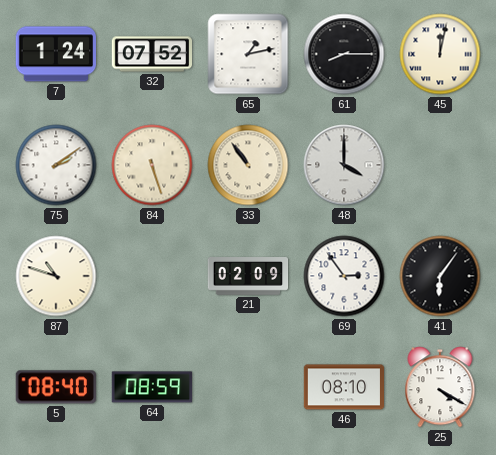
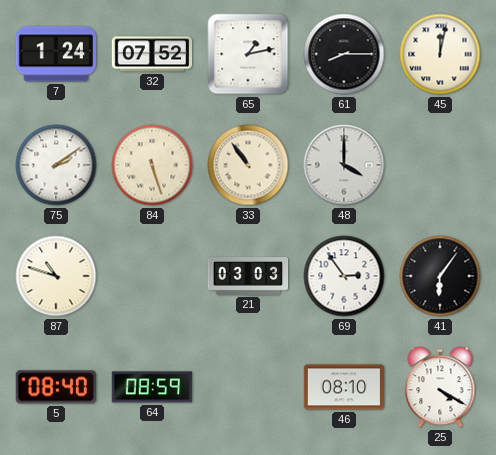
21: 02:09 -> 03:03 (248, 277)
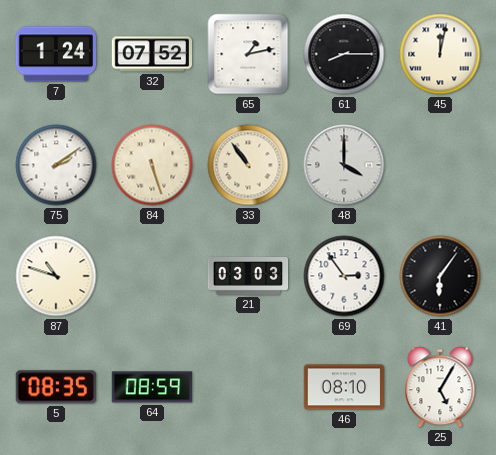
5: 08:40 -> 08:35 (56, 387)
25: 4:20 -> 5:05 (440, 387)
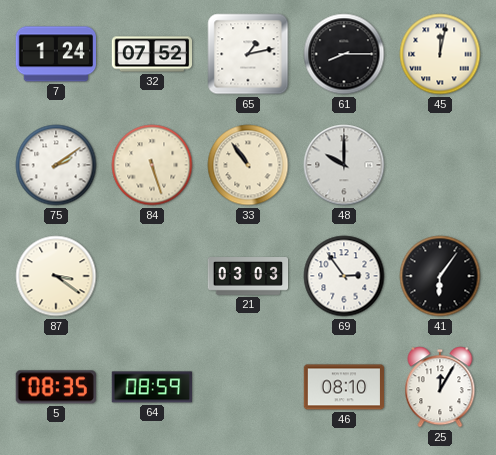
48: 4:00 -> 10:00 (344, 165)
87: 10:48 -> 3:21 (56, 276)
25: 5:05 -> 12:05 (440, 387)
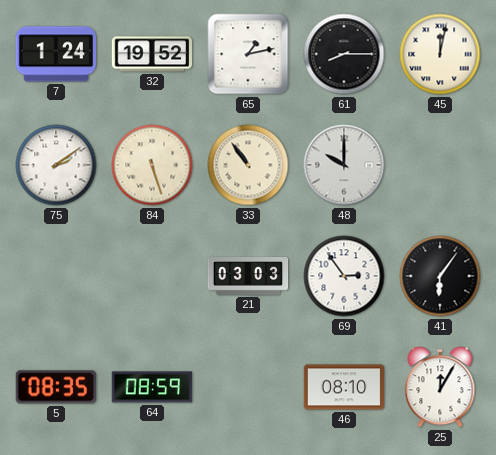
32: 07:52 -> 19:52 (152, 54)
87: 3:21 -> none (56, 276)
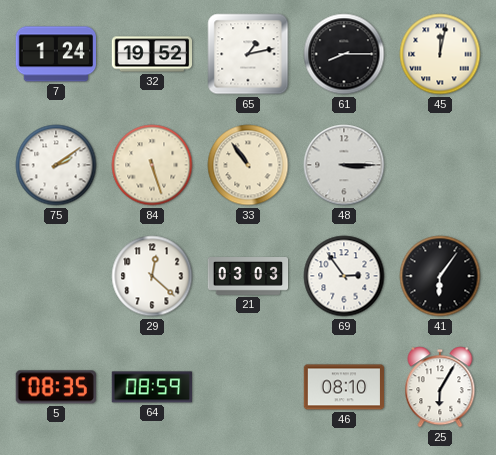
48: 10:00 -> 3:15 (344, 165)
29: none -> 12:22 (152, 276)
25: 12:05 -> 6:05 (440, 387)
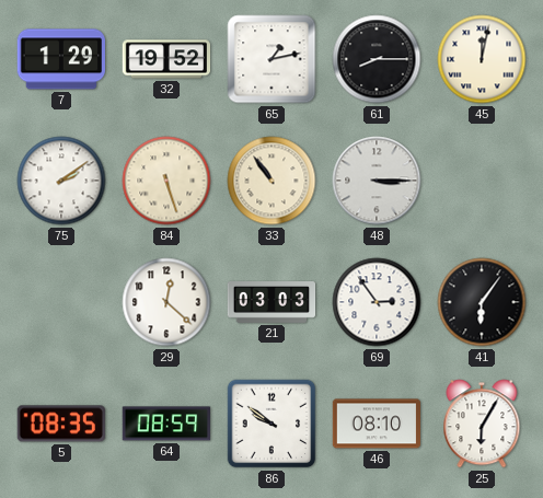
7: 1:24 -> 1:29 (60, 59)
86: none -> 9:51 (271, 424)
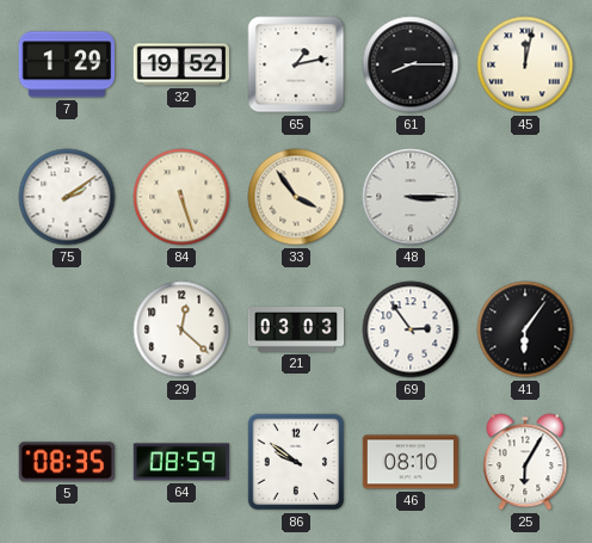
33: 10:54 -> 3:54 (296, 197)
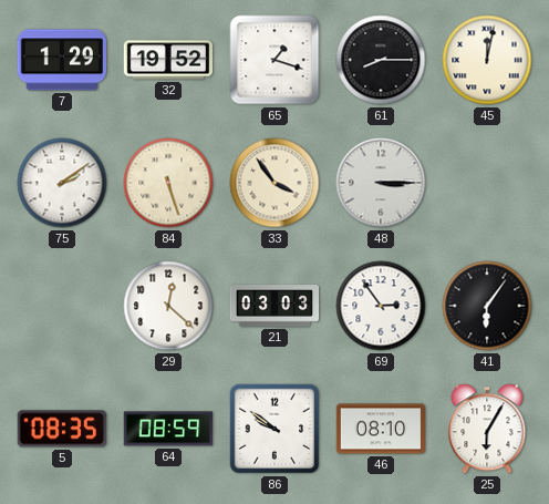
65: 1:13 -> 1:18 (274, 60)
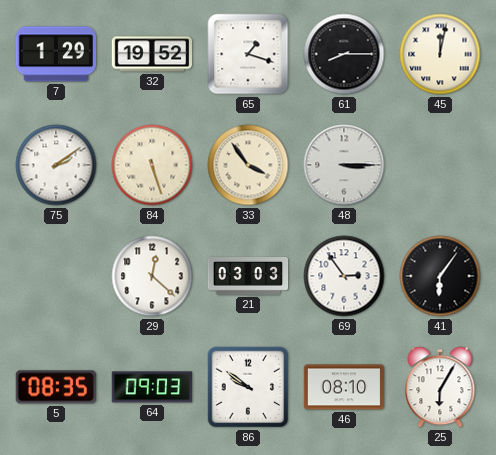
64: 08:59 -> 09:03 (151, 387)
